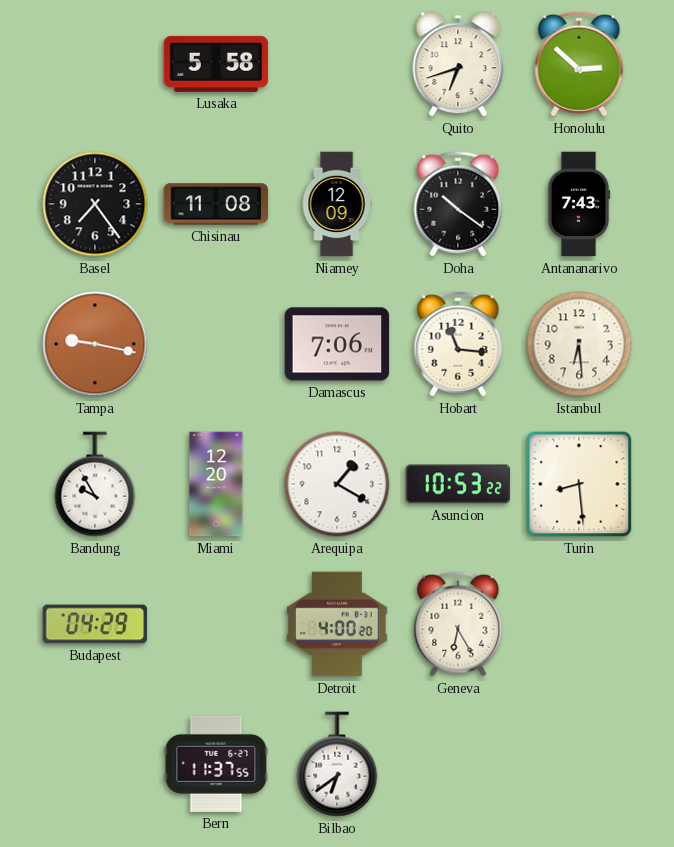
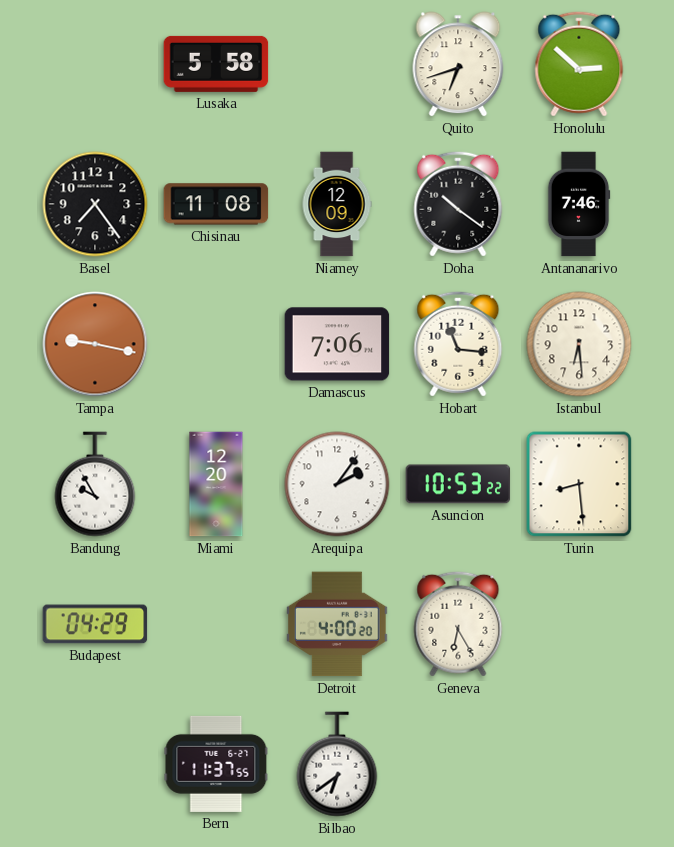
Antananarivo: 7:43 -> 7:46 (579, 204)
Arequipa: 1:20 -> 2:06 (337, 484)
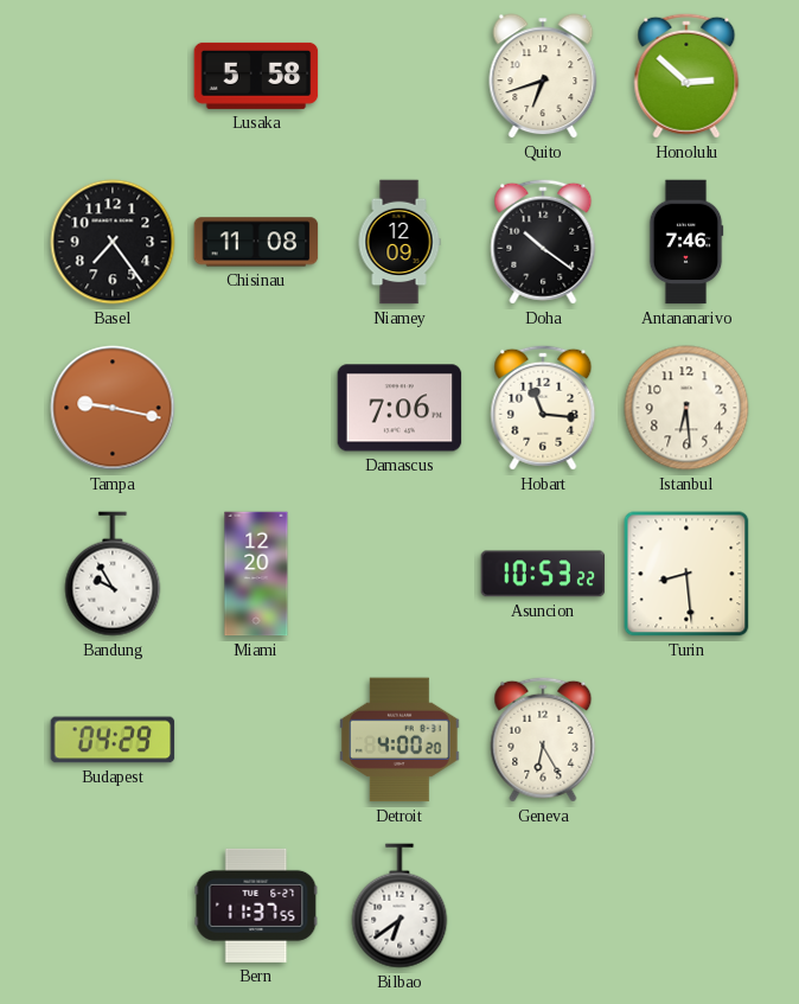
Arequipa: 2:06 -> none (337, 484)
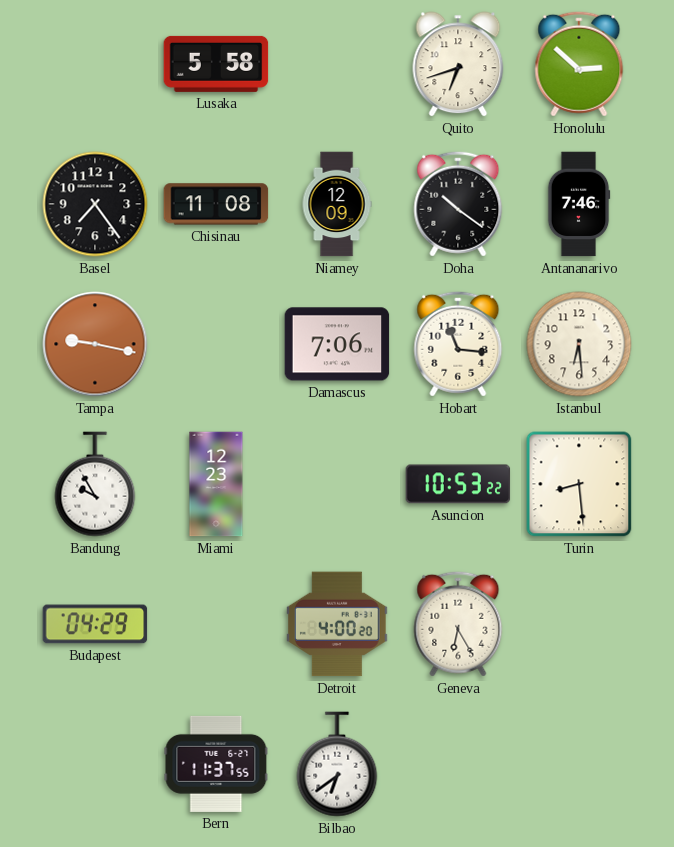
Miami: 12:20 -> 12:23 (216, 484)
